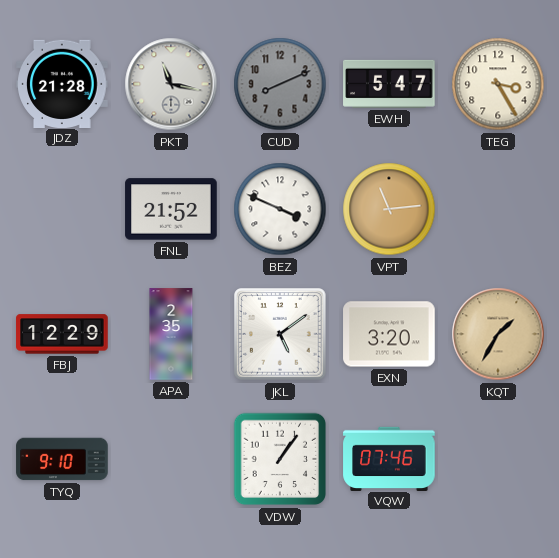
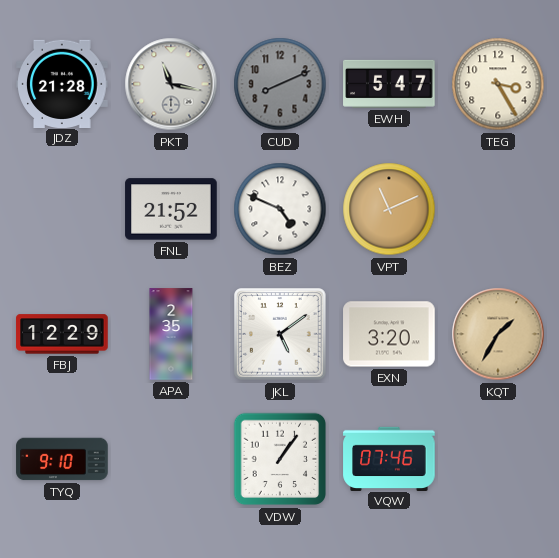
BEZ: 3:49 -> 4:49 (280, 209)
VPT: 11:14 -> 11:11 (389, 209)
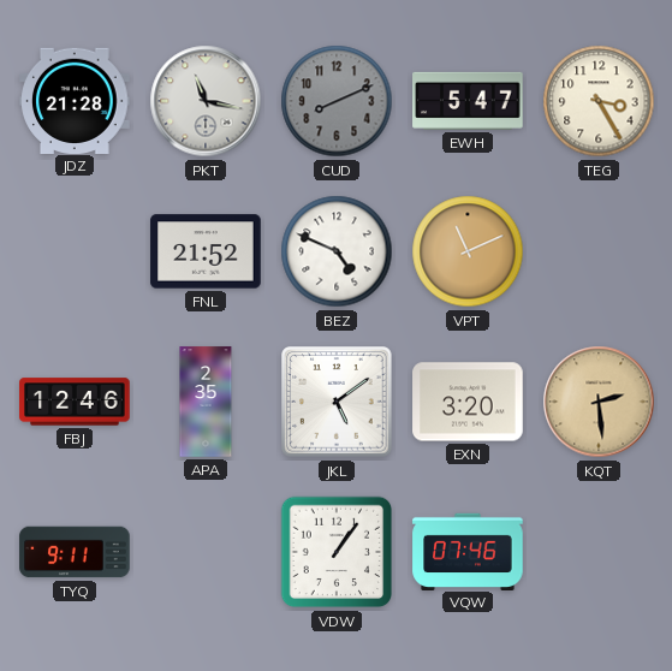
FBJ: 12:29 -> 12:46 (75, 402)
KQT: 1:35 -> 2:29 (599, 402)
TYQ: 9:10 -> 9:11 (75, 552)
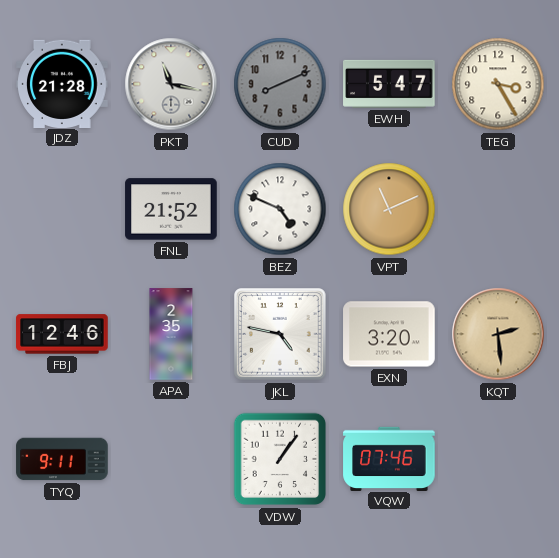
JKL: 5:09 -> 4:47 (280, 334)
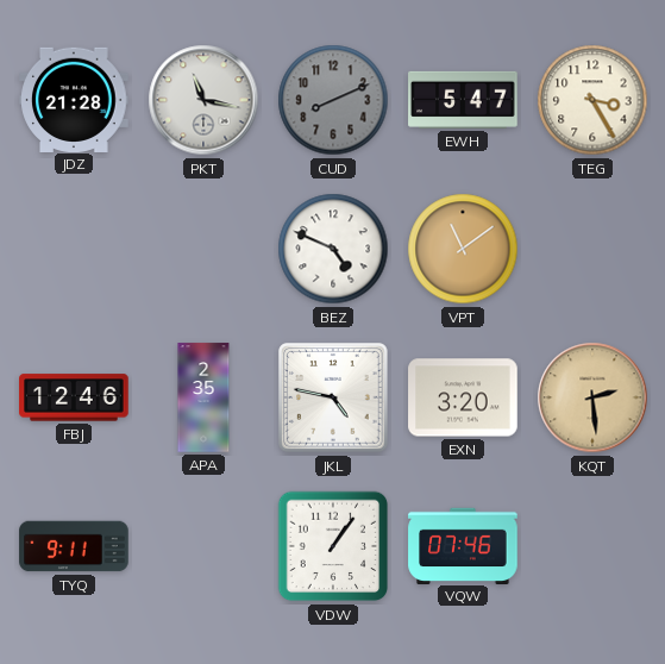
FNL: 21:52 -> none (171, 209)
VPT: 11:11 -> 11:09 (463, 249)
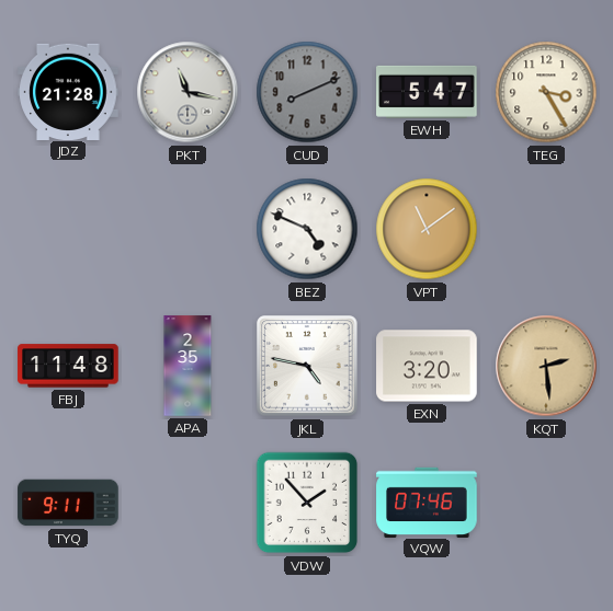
FBJ: 12:46 -> 11:48 (68, 366)
VDW: 1:06 -> 1:53 (307, 503)
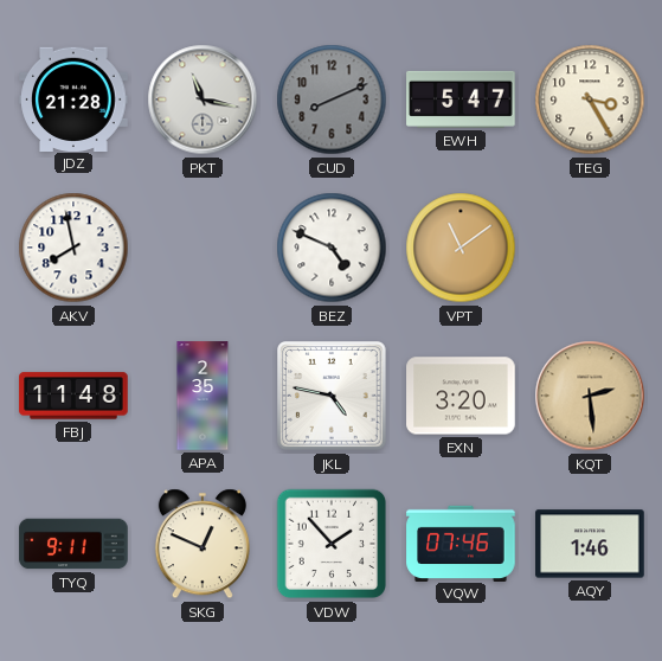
AKV: none -> 7:58 (73, 248)
SKG: none -> 12:49 (203, 544)
AQY: none -> 1:46 (590, 544)
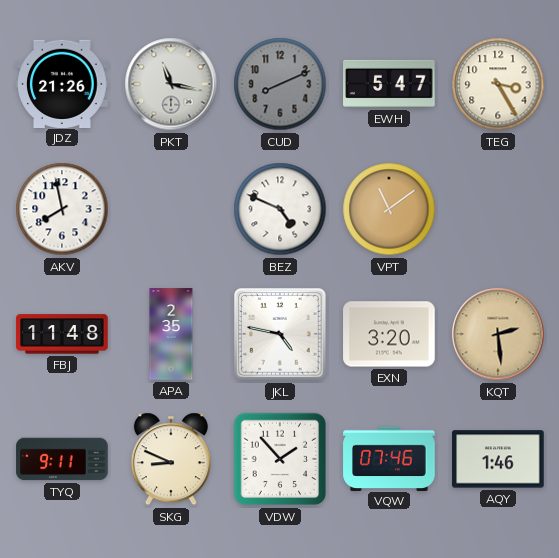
JDZ: 21:28 -> 21:26 (62, 83)
SKG: 12:49 -> 8:49 (171, 459)
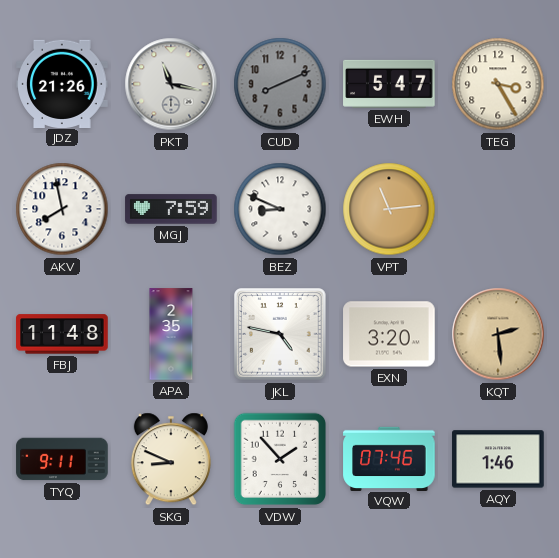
MGJ: none -> 7:59 (171, 209)
BEZ: 4:49 -> 8:49 (280, 209)
VPT: 11:09 -> 11:14 (389, 209)
